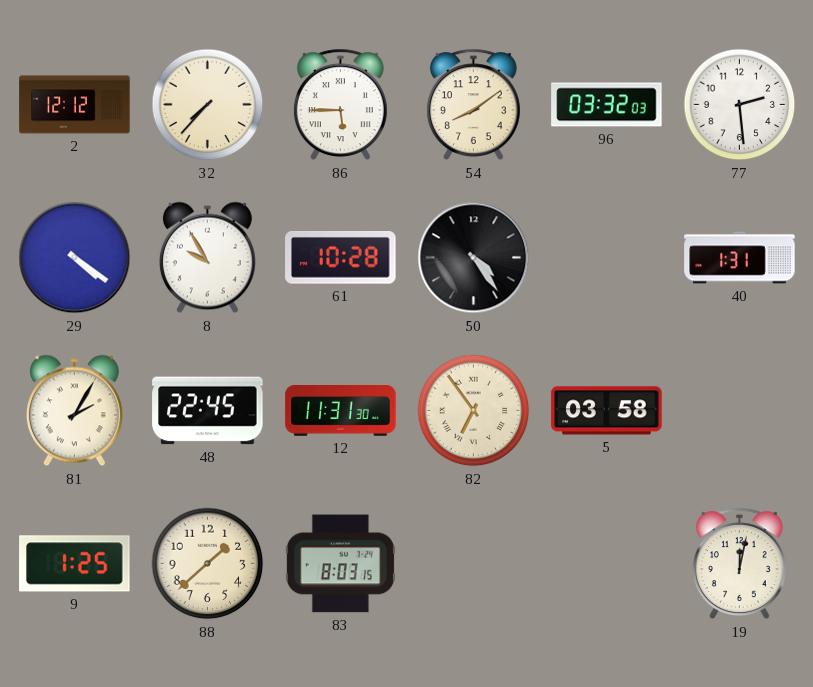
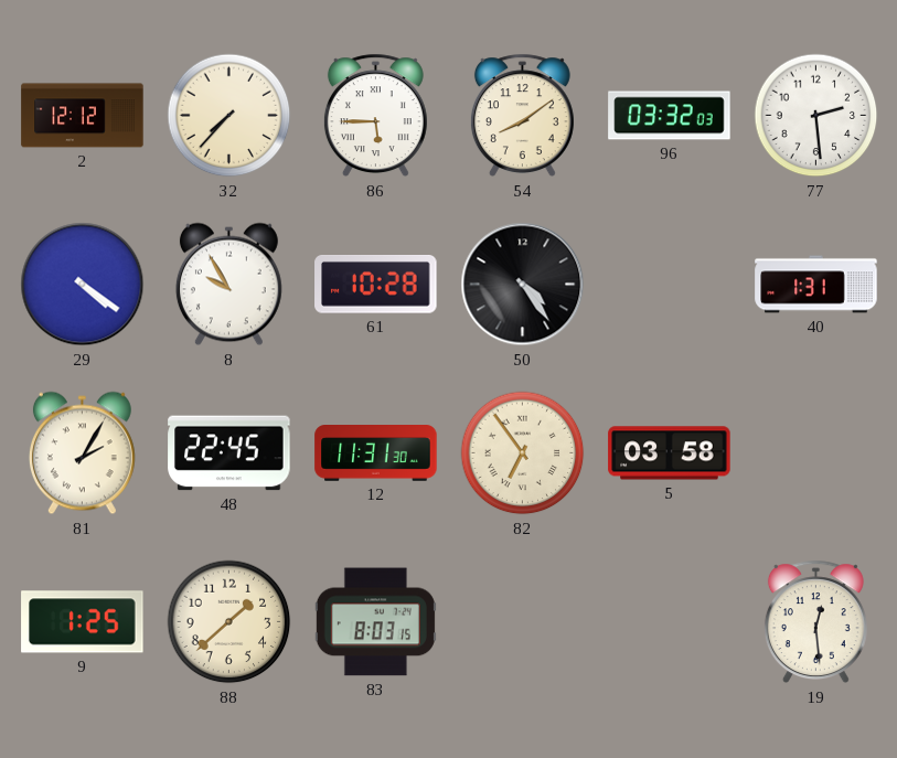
19: 12:02 -> 12:29 (815, 622)
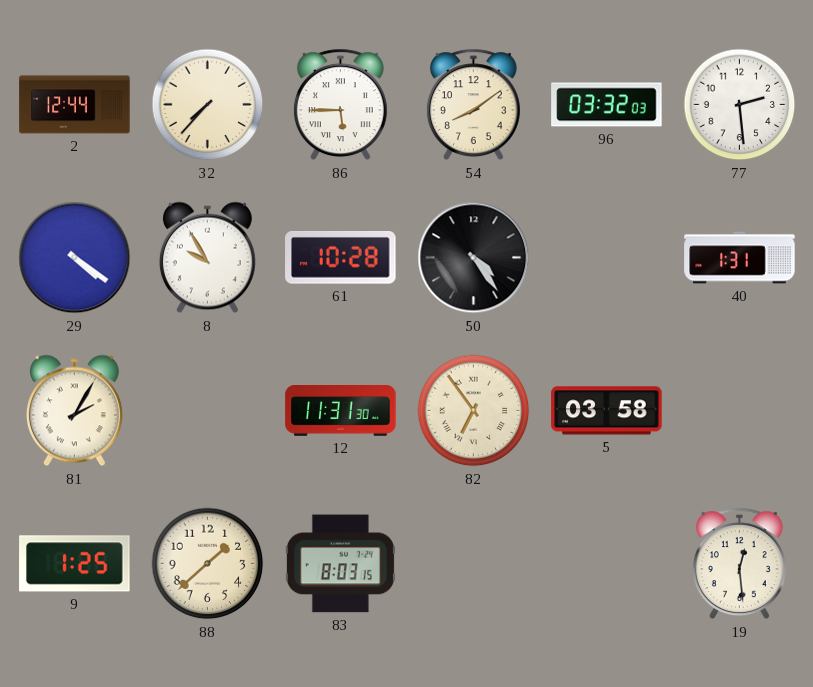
2: 12:12 -> 12:44 (75, 105)
48: 22:45 -> none (229, 453)
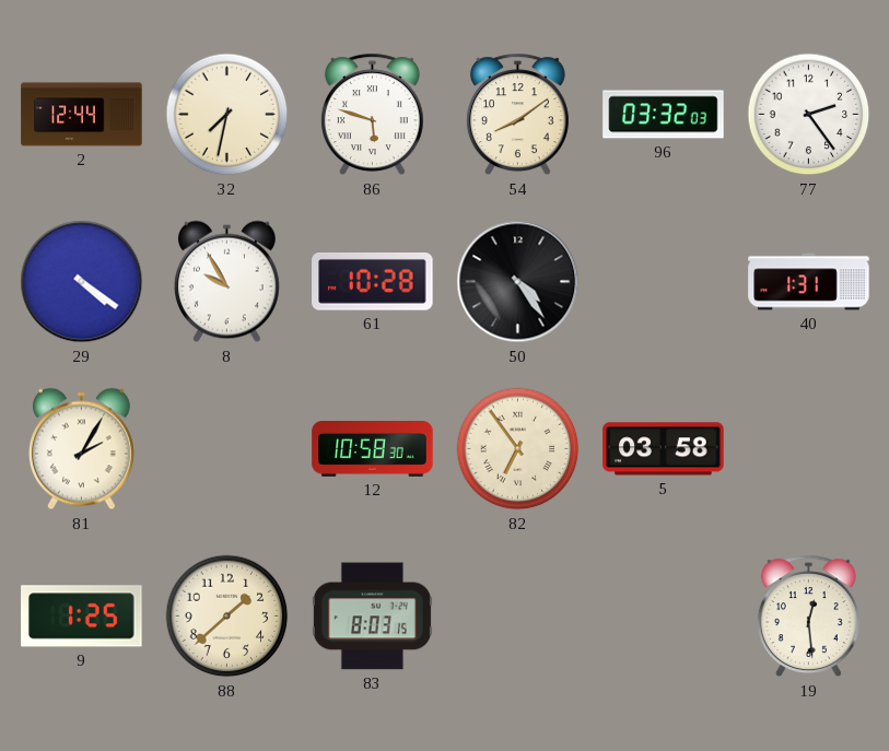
32: 7:37 -> 7:32 (227, 115)
86: 5:45 -> 5:48 (372, 115)
77: 2:29 -> 2:24 (809, 115)
12: 11:31 -> 10:58 (373, 449)
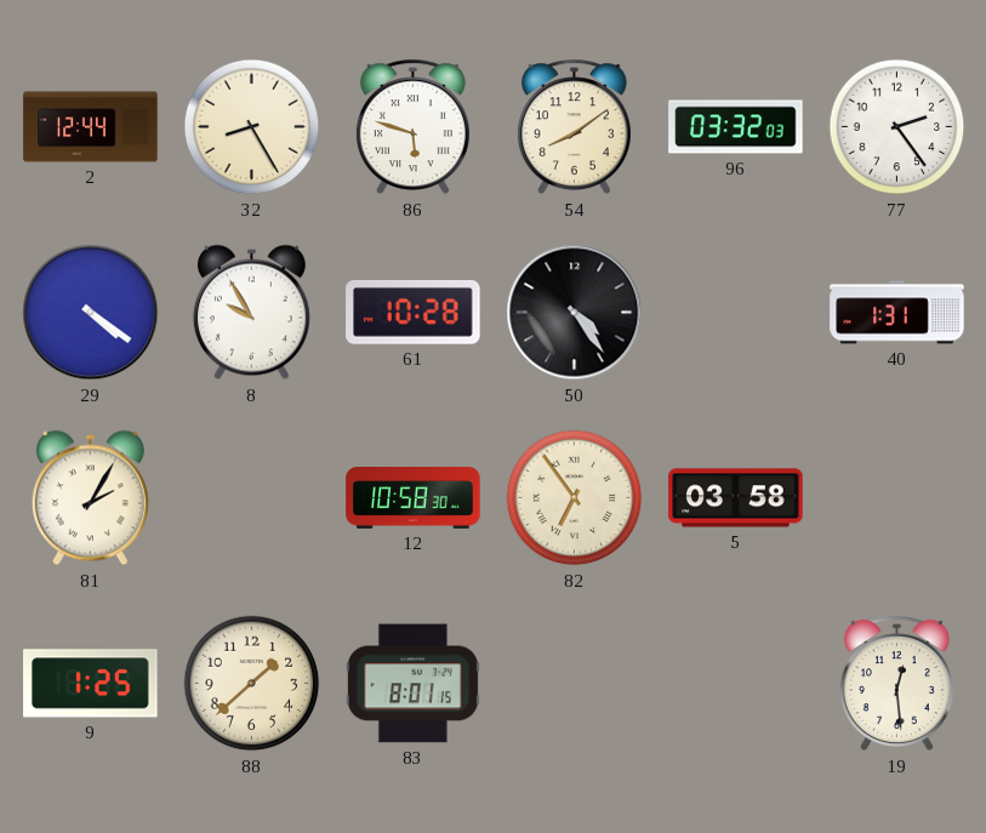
32: 7:32 -> 8:25 (252, 127)
83: 8:03 -> 8:01 (412, 684)
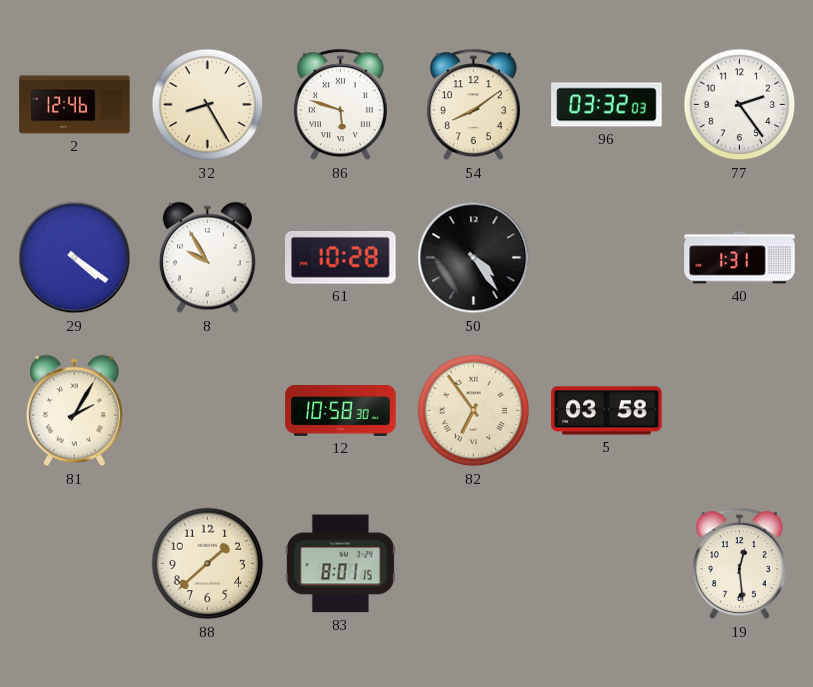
2: 12:44 -> 12:46 (75, 105)
9: 1:25 -> none (91, 684)
